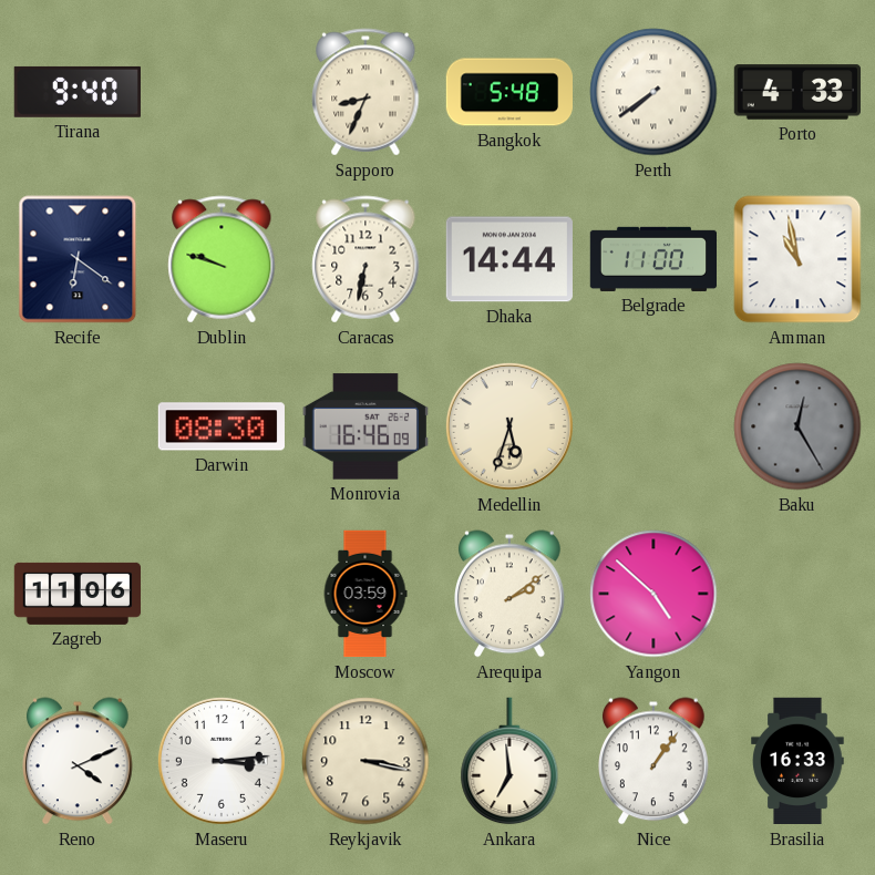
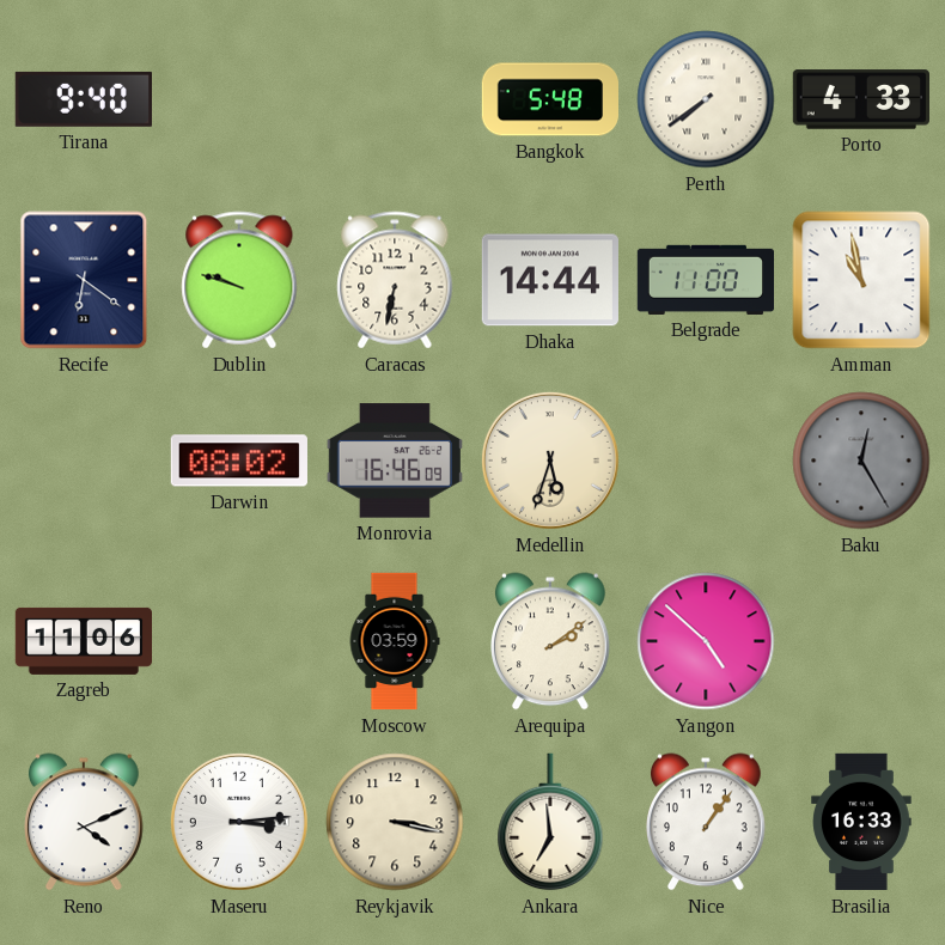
Sapporo: 8:34 -> none (366, 92)
Darwin: 08:30 -> 08:02 (239, 461)
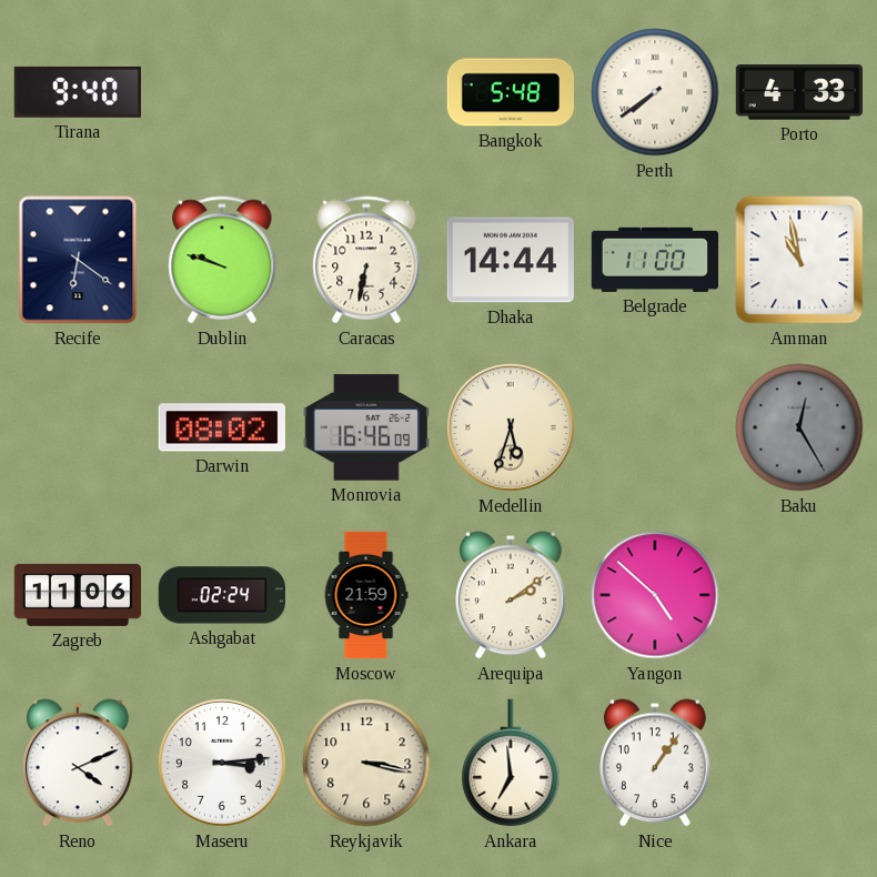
Ashgabat: none -> 02:24 (221, 595)
Moscow: 03:59 -> 21:59 (366, 595)
Brasilia: 16:33 -> none (861, 822)
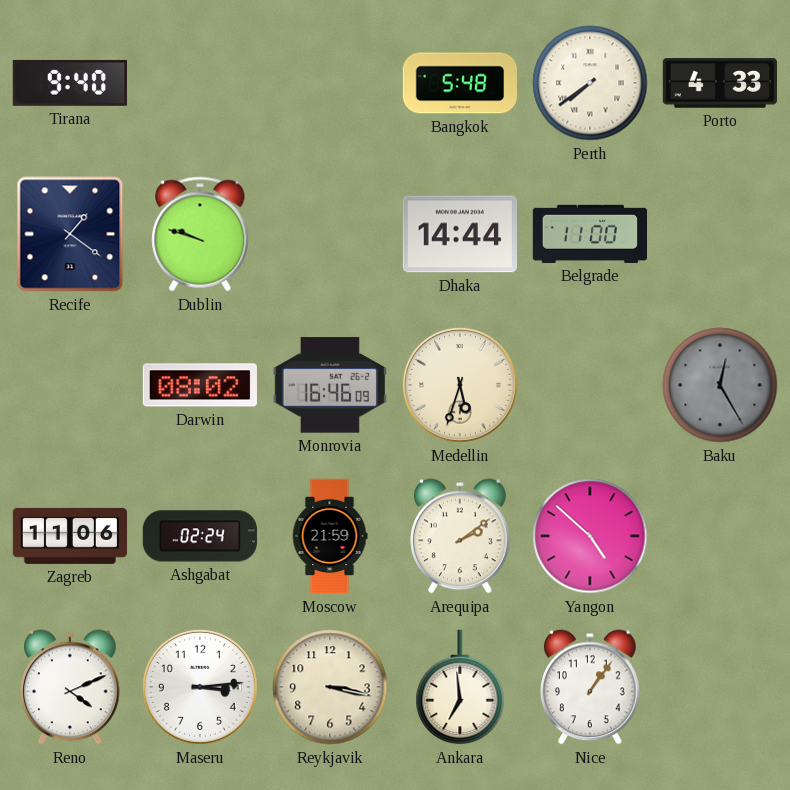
Recife: 6:21 -> 1:21 (70, 234)
Caracas: 6:32 -> none (366, 260)
Amman: 10:58 -> none (799, 260)
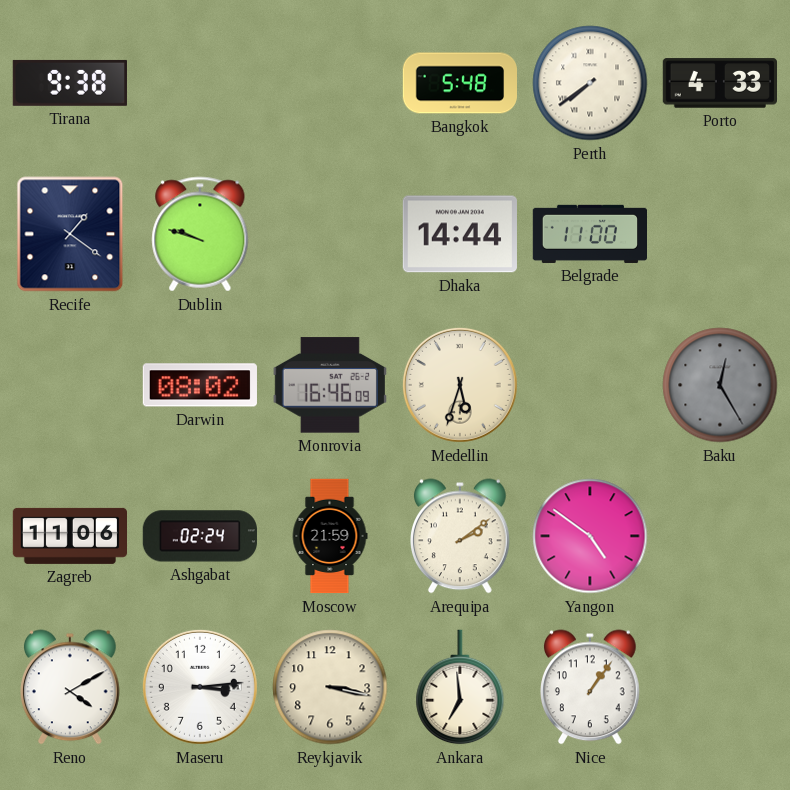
Tirana: 9:40 -> 9:38 (70, 83)
Yangon: 4:52 -> 4:51 (590, 536)
Reno: 4:11 -> 4:10 (71, 687)
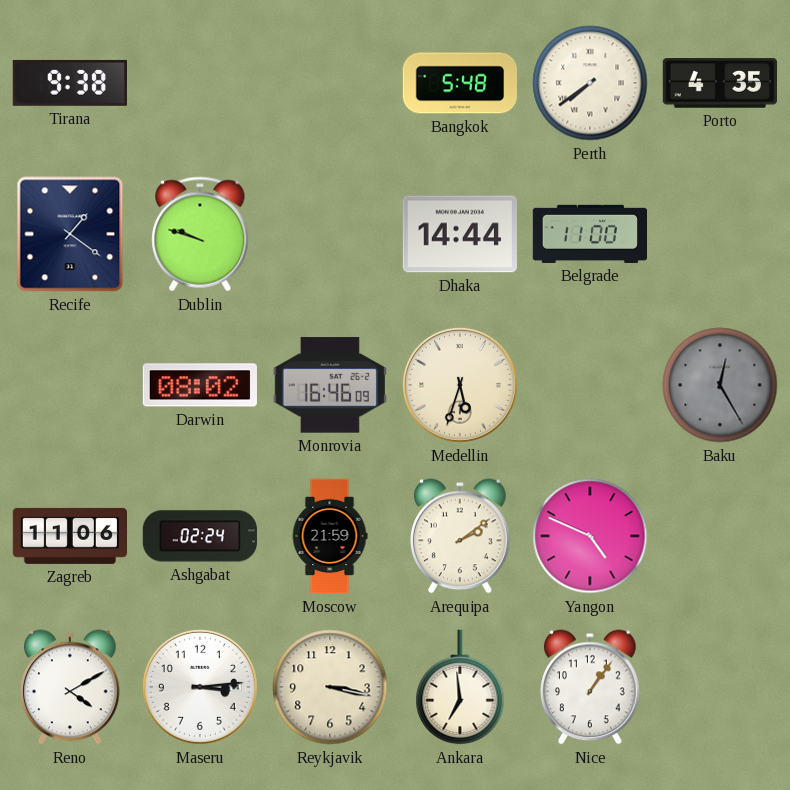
Porto: 4:33 -> 4:35 (719, 83)
Yangon: 4:51 -> 4:49 (590, 536)
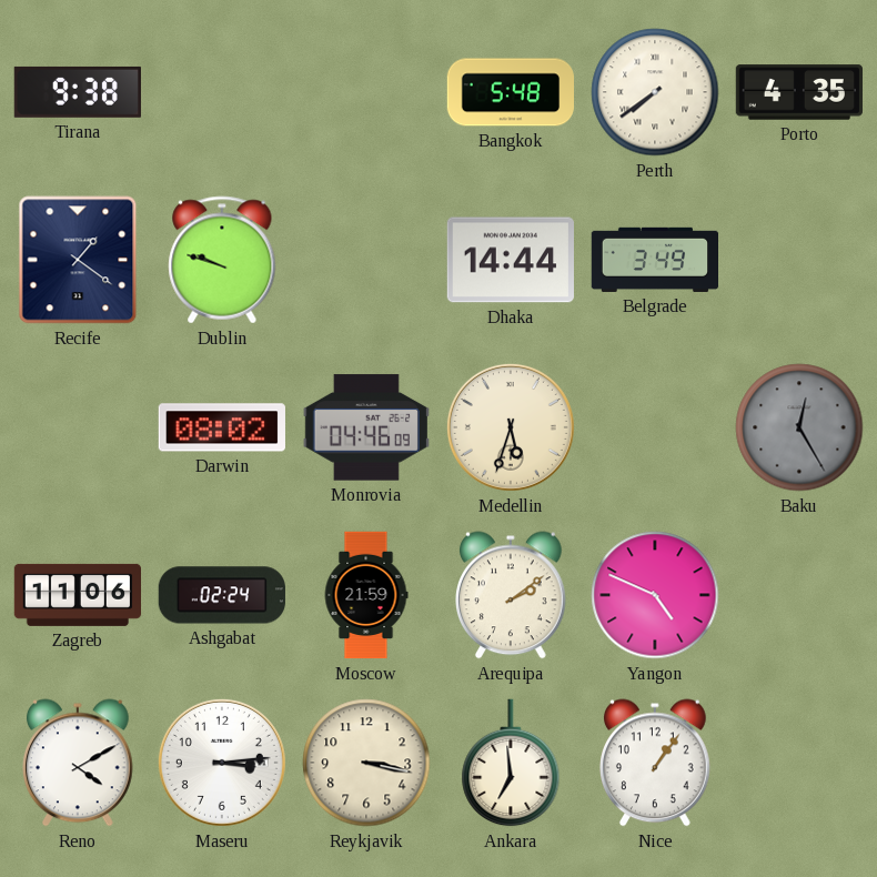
Belgrade: 11:00 -> 3:49 (654, 260)
Monrovia: 16:46 -> 04:46 (366, 427)
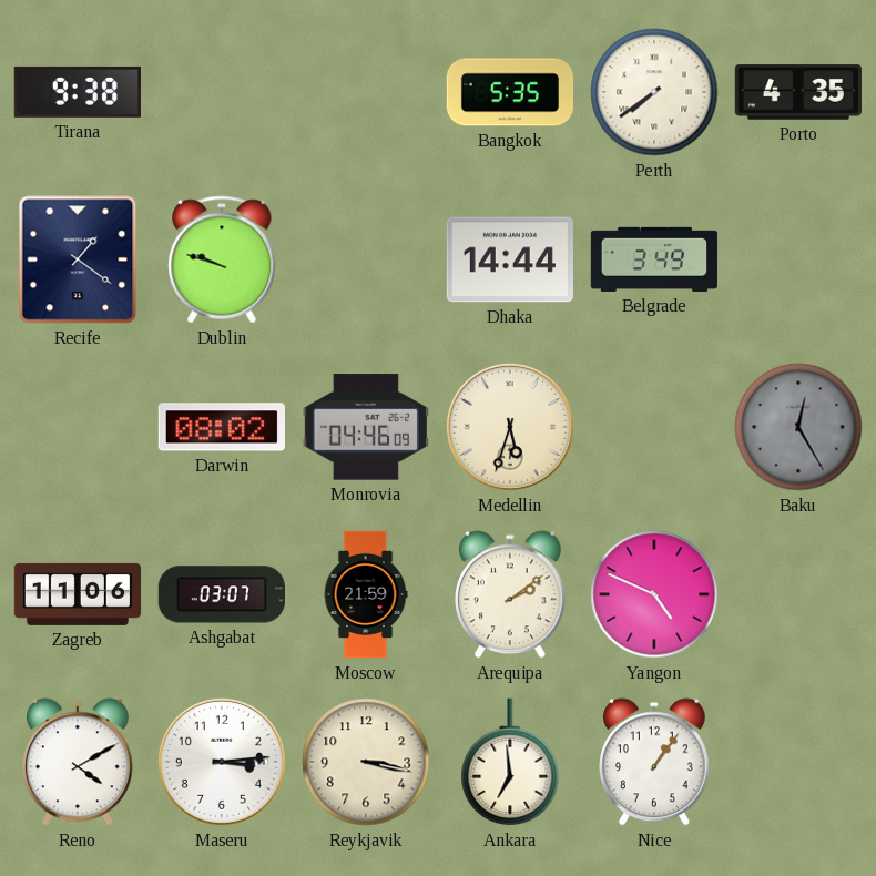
Bangkok: 5:48 -> 5:35 (509, 92)
Ashgabat: 02:24 -> 03:07 (221, 594)
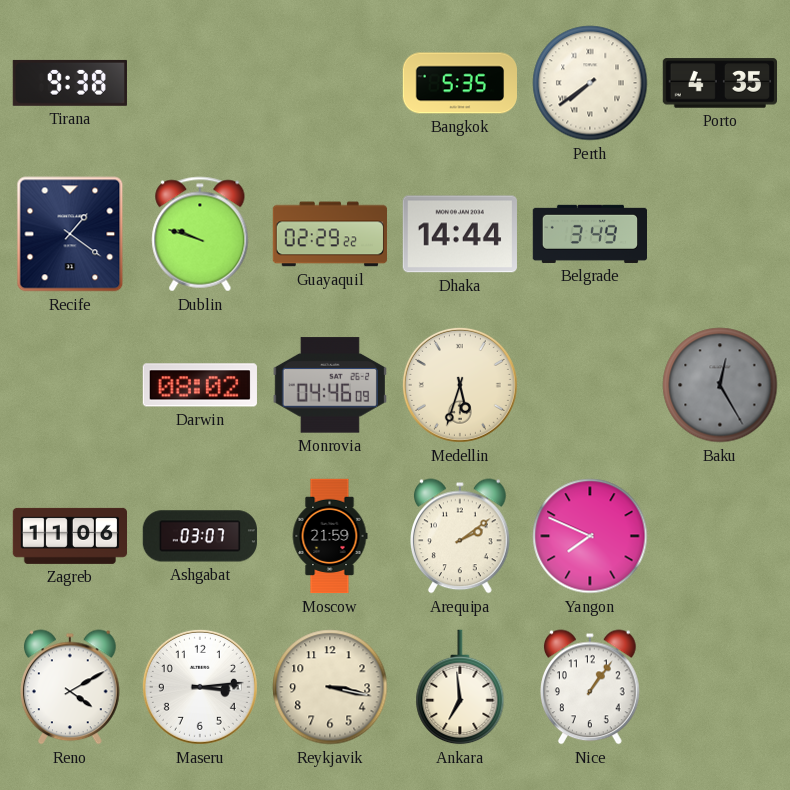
Guayaquil: none -> 02:29 (329, 234)
Yangon: 4:49 -> 7:49 (590, 536)
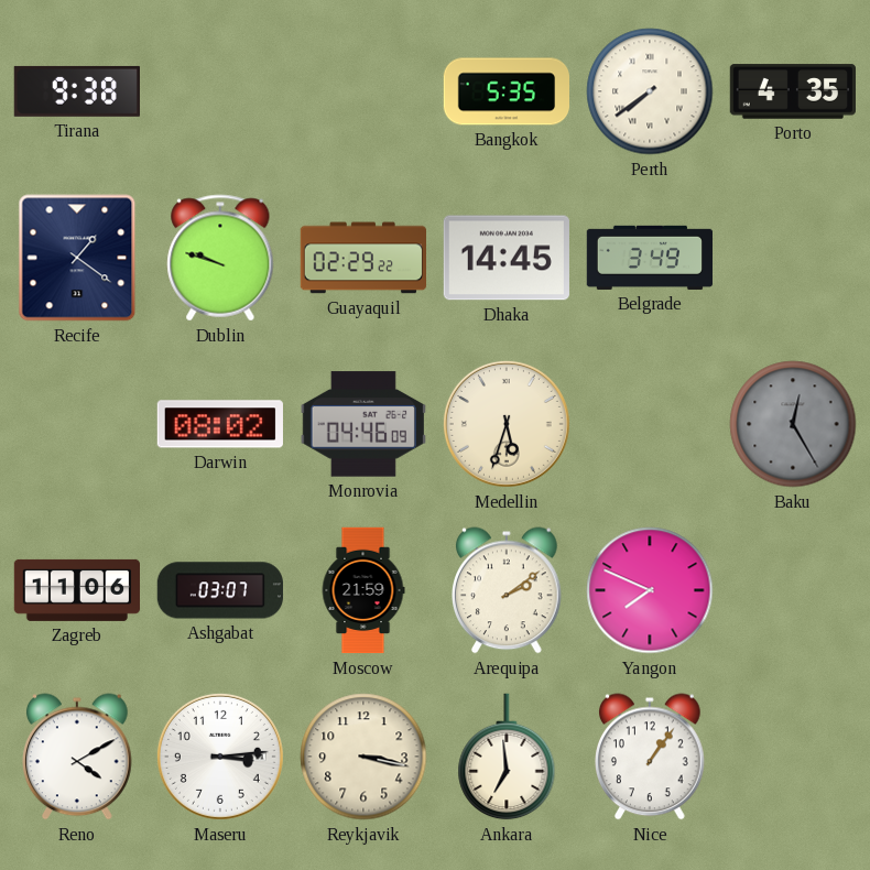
Dhaka: 14:44 -> 14:45 (505, 258)
